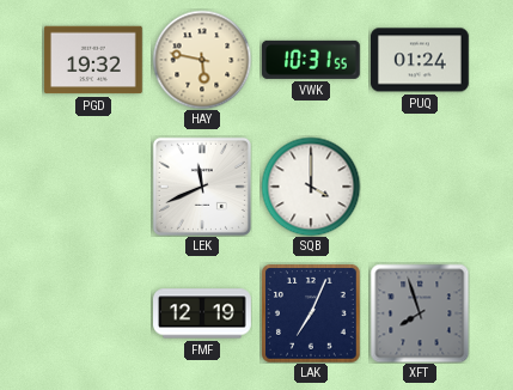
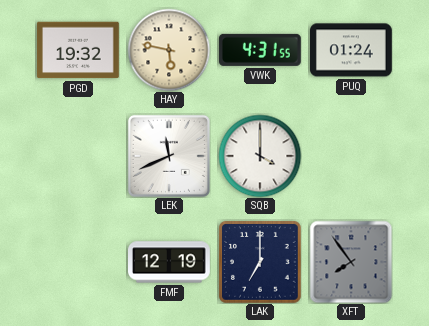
VWK: 10:31 -> 4:31 (260, 50)
LAK: 7:04 -> 7:00 (260, 262)
XFT: 7:57 -> 7:54 (351, 262)
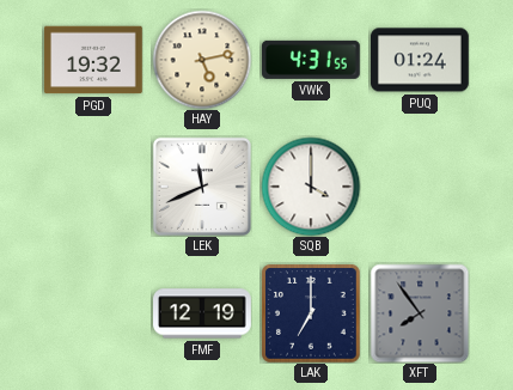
HAY: 5:47 -> 5:13 (202, 60)
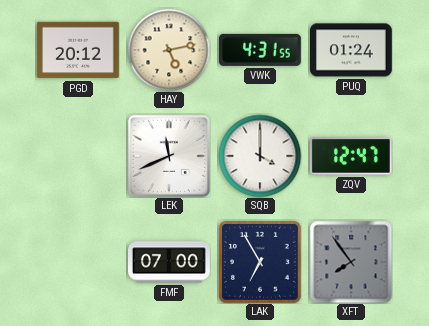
PGD: 19:32 -> 20:12 (78, 50)
ZQV: none -> 12:47 (352, 156)
FMF: 12:19 -> 07:00 (170, 262)
LAK: 7:00 -> 6:55 (260, 262)
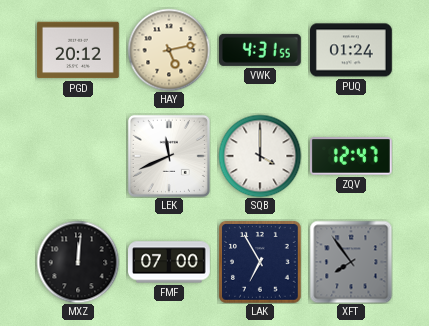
MXZ: none -> 12:01 (78, 262)
